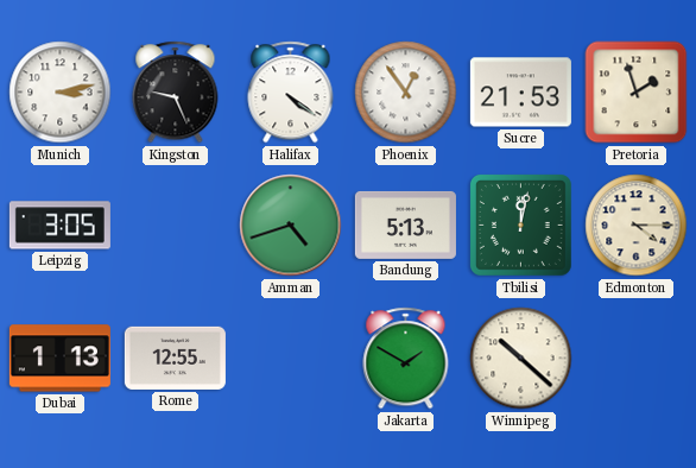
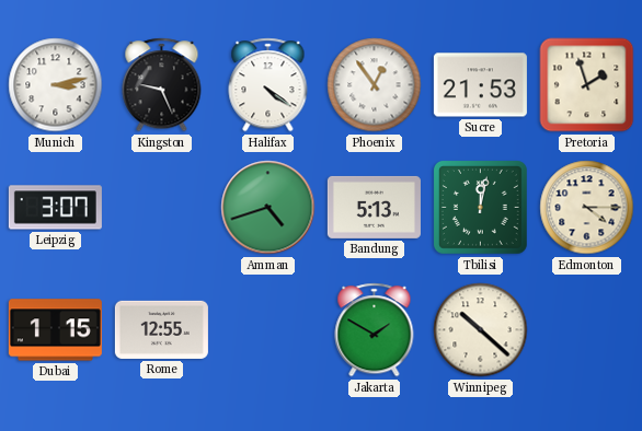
Leipzig: 3:05 -> 3:07 (55, 208)
Dubai: 1:13 -> 1:15 (55, 330)
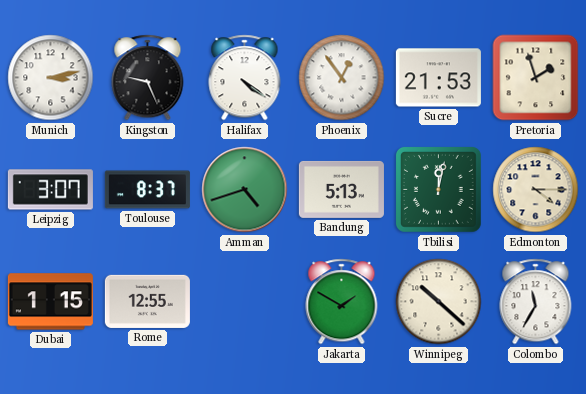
Toulouse: none -> 8:37 (147, 190)
Colombo: none -> 11:35 (536, 302)
